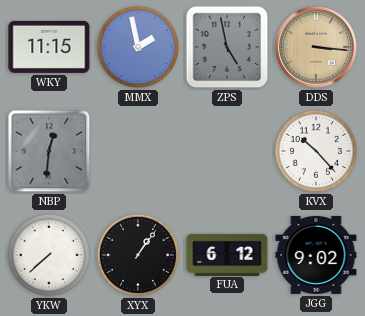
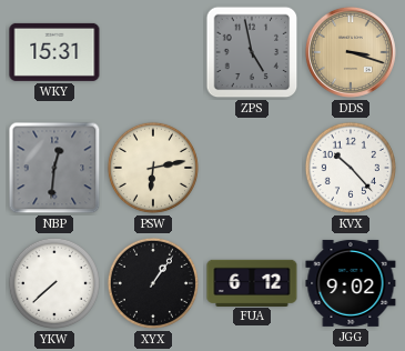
WKY: 11:15 -> 15:31 (54, 52)
MMX: 1:58 -> none (138, 47)
DDS: 3:16 -> 3:18 (351, 52)
PSW: none -> 6:13 (153, 168)
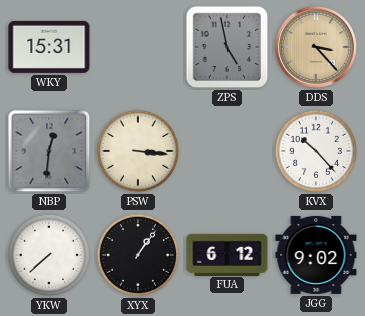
DDS: 3:18 -> 3:23 (316, 47)
PSW: 6:13 -> 3:16 (138, 151)
